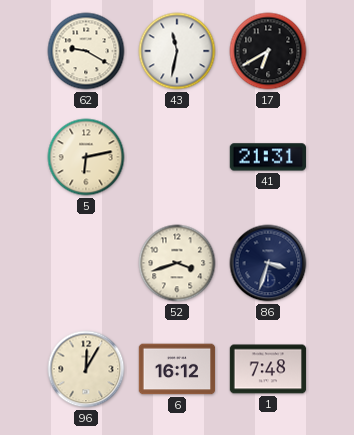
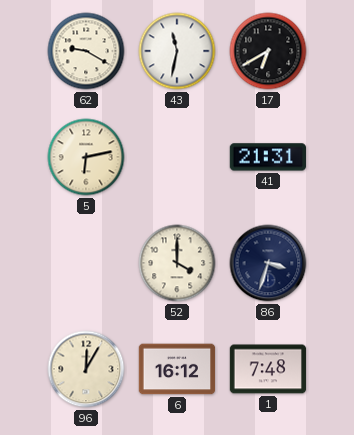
52: 3:42 -> 4:00 (177, 263)
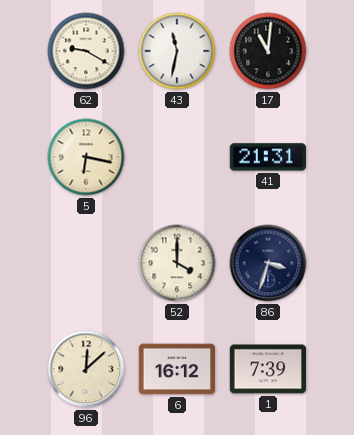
17: 6:40 -> 11:01 (268, 51)
5: 6:13 -> 6:17 (86, 157)
96: 12:05 -> 12:08 (86, 369)
1: 7:48 -> 7:39 (268, 369)
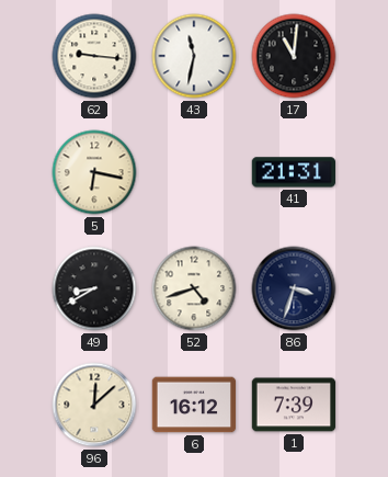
62: 9:20 -> 9:16 (94, 56)
49: none -> 8:40 (94, 288)
52: 4:00 -> 4:42 (194, 288)
